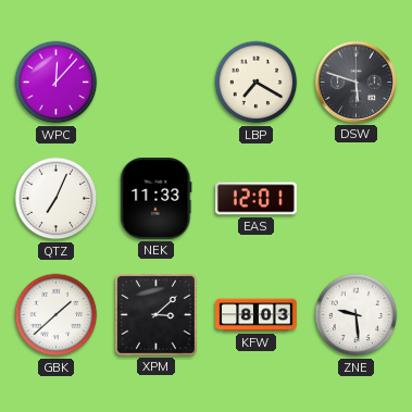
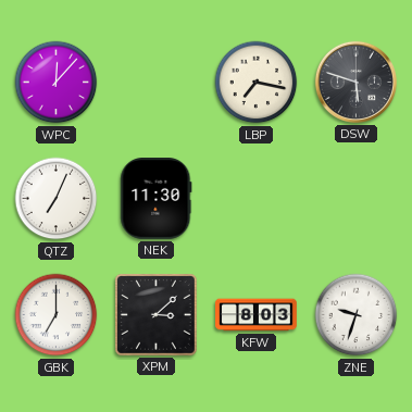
LBP: 7:20 -> 7:17 (257, 83)
NEK: 11:33 -> 11:30 (157, 199)
EAS: 12:01 -> none (257, 199)
GBK: 1:38 -> 7:00 (57, 315)
ZNE: 9:29 -> 9:33 (357, 315)
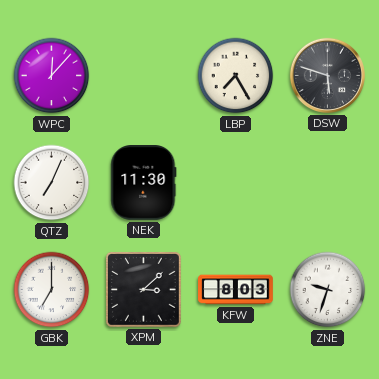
LBP: 7:17 -> 7:25 (236, 76)
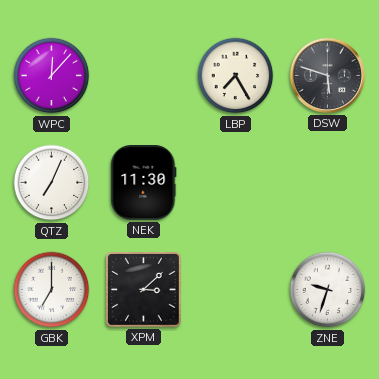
KFW: 8:03 -> none (236, 290)
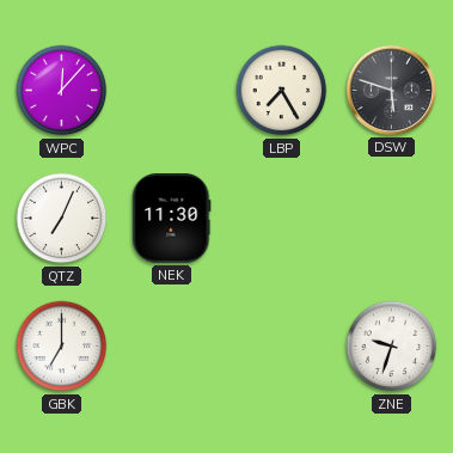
XPM: 3:08 -> none (144, 290)
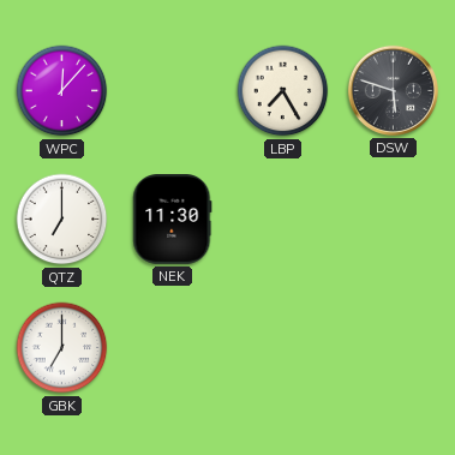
QTZ: 7:04 -> 7:00 (62, 220)
ZNE: 9:33 -> none (392, 347)
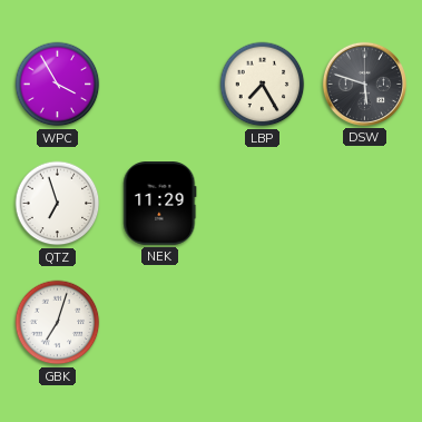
WPC: 12:07 -> 3:55 (58, 85)
QTZ: 7:00 -> 6:57 (58, 204)
NEK: 11:30 -> 11:29 (160, 204)
GBK: 7:00 -> 7:03 (58, 323)
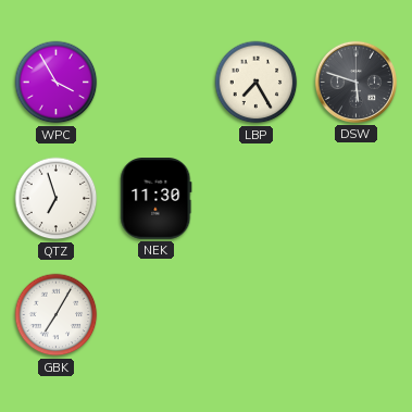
NEK: 11:29 -> 11:30 (157, 199)
GBK: 7:03 -> 7:05 (57, 315)
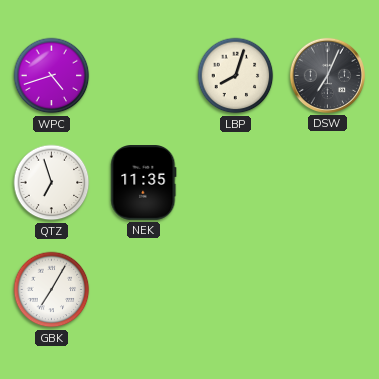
WPC: 3:55 -> 4:42 (52, 76)
LBP: 7:25 -> 8:03 (236, 76)
DSW: 5:48 -> 7:04 (327, 75)
NEK: 11:30 -> 11:35 (144, 183)
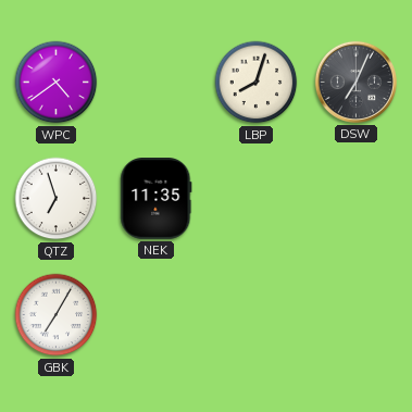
WPC: 4:42 -> 4:39 (57, 83)
